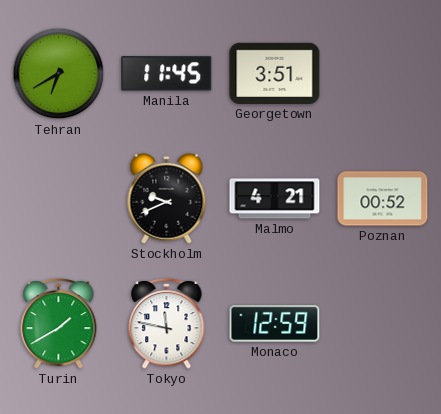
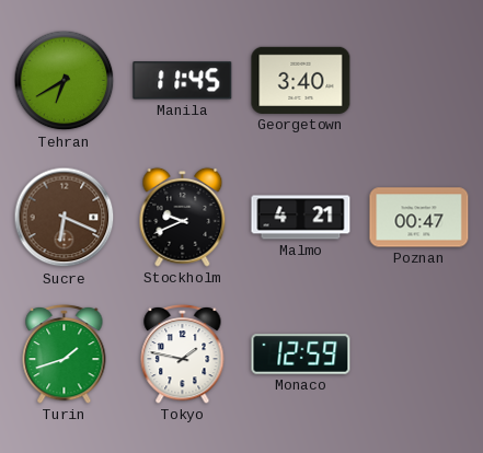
Georgetown: 3:51 -> 3:40 (301, 80)
Sucre: none -> 6:19 (65, 218)
Poznan: 00:52 -> 00:47 (419, 218)
Turin: 1:40 -> 1:42 (65, 353)
Tokyo: 11:47 -> 1:47 (183, 353)
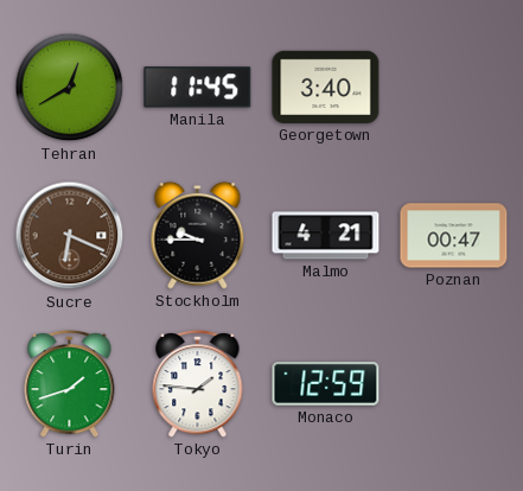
Tehran: 6:40 -> 12:40 (70, 88)
Stockholm: 9:41 -> 9:45 (198, 235)
Tokyo: 1:47 -> 1:46 (198, 383)
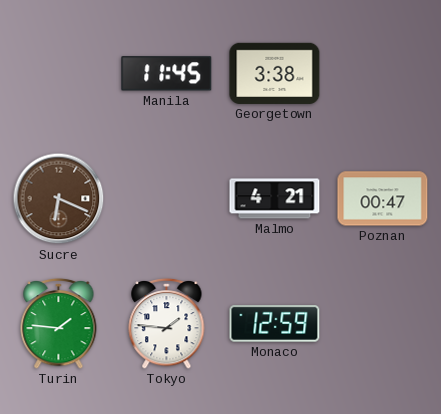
Tehran: 12:40 -> none (70, 88)
Georgetown: 3:40 -> 3:38 (275, 73)
Stockholm: 9:45 -> none (198, 235)
Turin: 1:42 -> 1:46 (59, 323)
